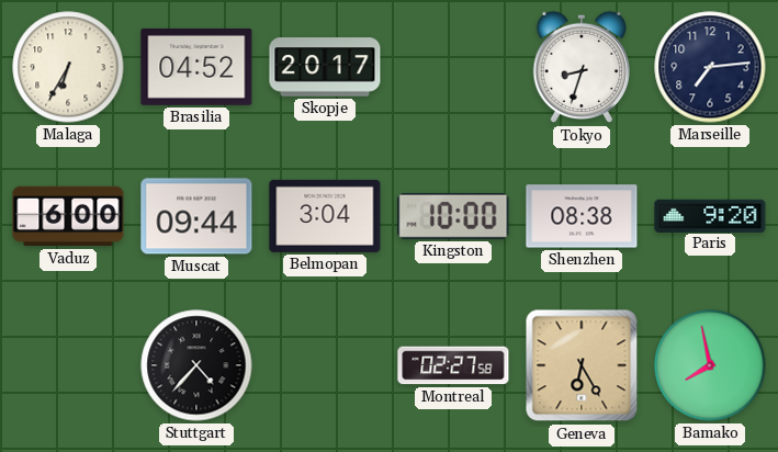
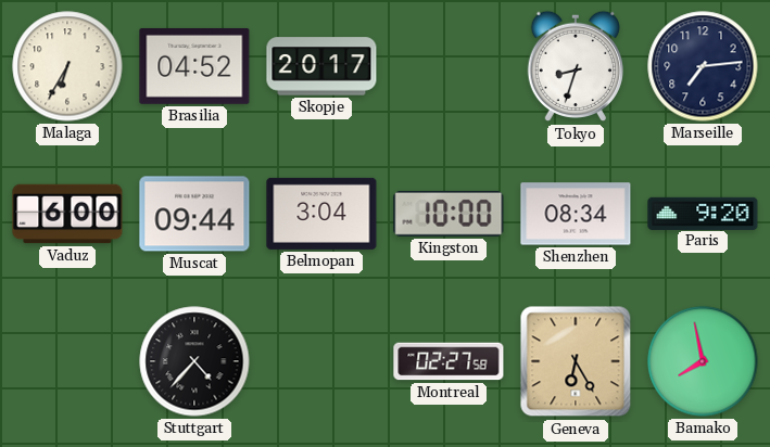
Shenzhen: 08:38 -> 08:34 (576, 214)
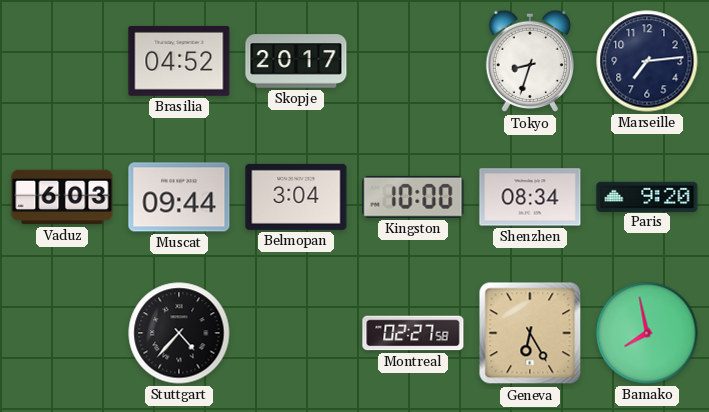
Malaga: 6:35 -> none (67, 66)
Vaduz: 6:00 -> 6:03 (62, 197)
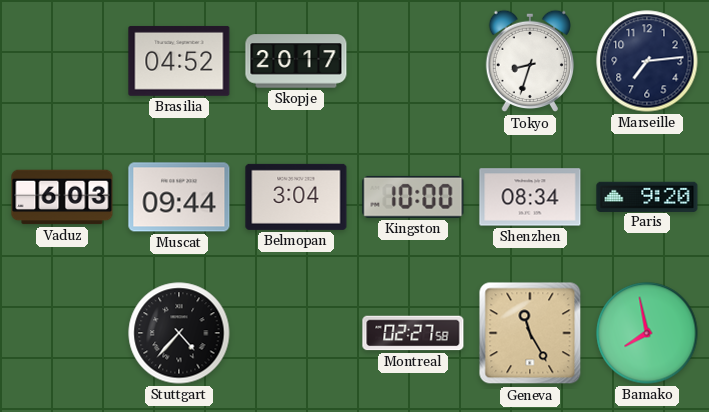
Geneva: 6:25 -> 11:25 (530, 333)
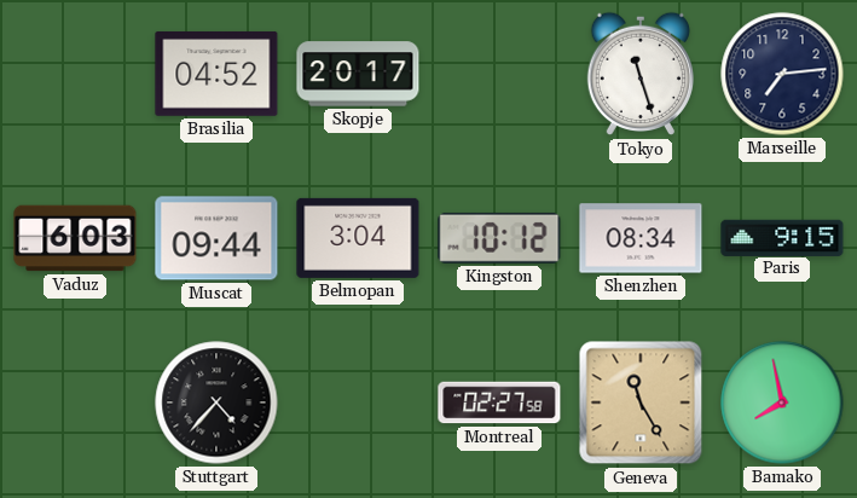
Tokyo: 8:33 -> 11:27 (639, 74)
Kingston: 10:00 -> 10:12 (499, 238)
Paris: 9:20 -> 9:15 (782, 237)
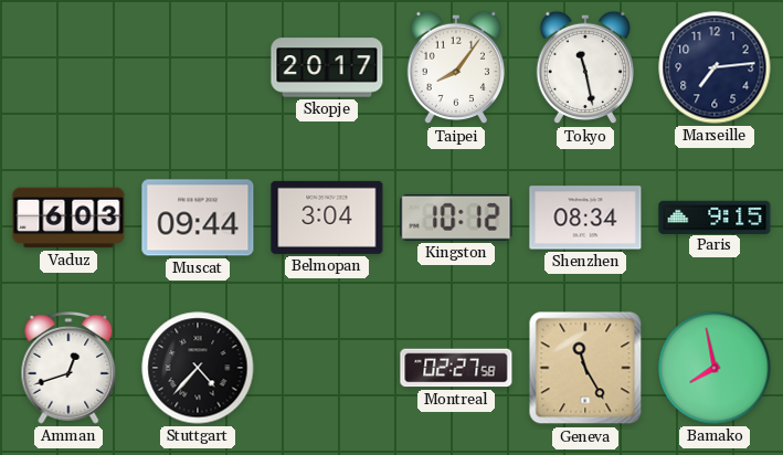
Brasilia: 04:52 -> none (216, 74)
Taipei: none -> 8:06 (455, 67)
Tokyo: 11:27 -> 11:28 (584, 67)
Amman: none -> 12:42 (68, 368)
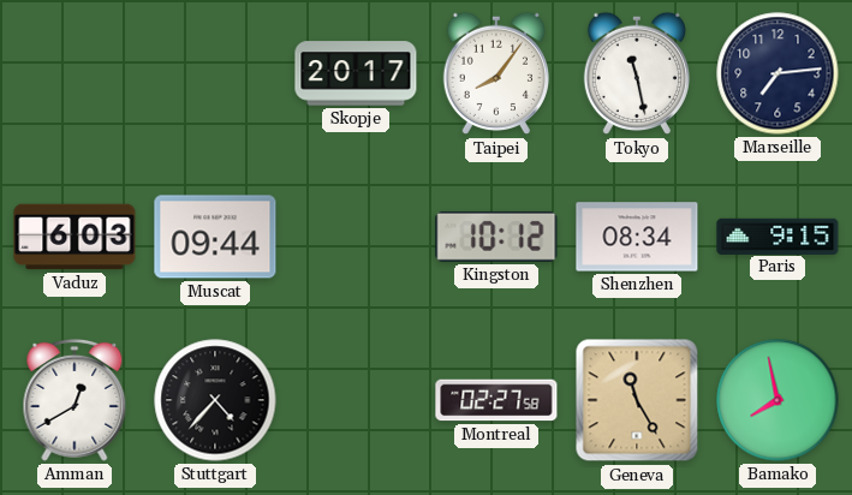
Belmopan: 3:04 -> none (327, 218)
Amman: 12:42 -> 12:40 (75, 400)
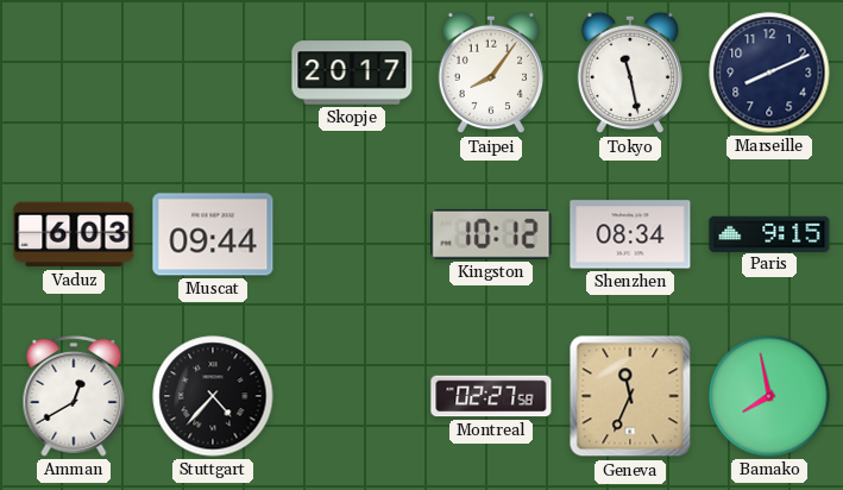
Marseille: 7:14 -> 8:11 (769, 73)
Geneva: 11:25 -> 11:34 (630, 396)
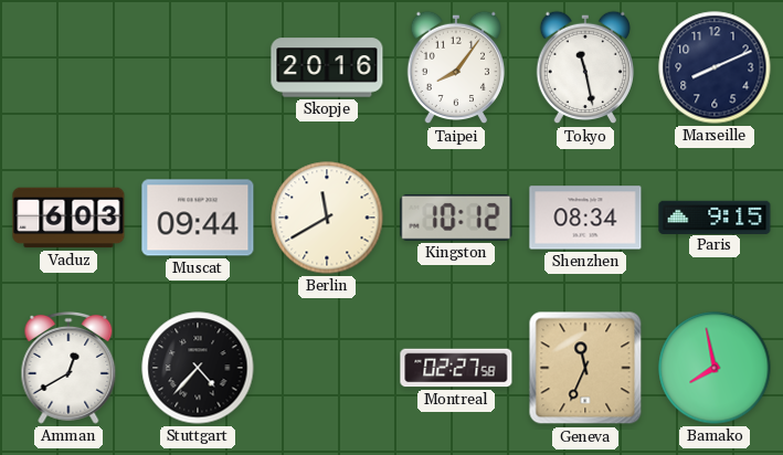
Skopje: 20:17 -> 20:16 (327, 67)
Berlin: none -> 11:40 (327, 218)
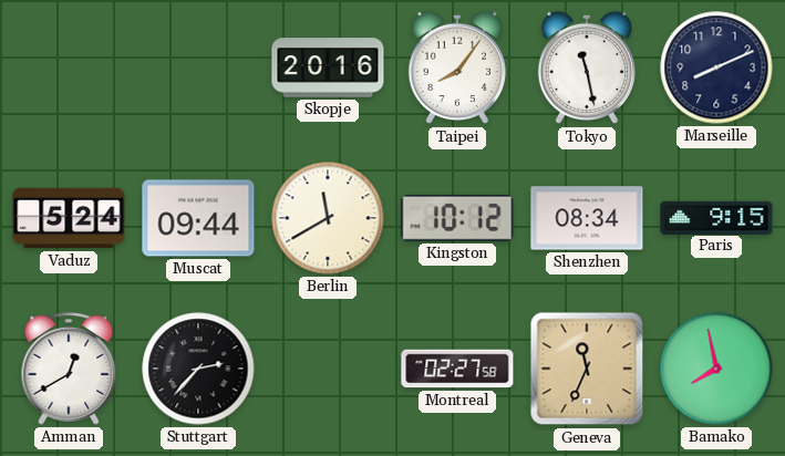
Vaduz: 6:03 -> 5:24 (69, 218)
Stuttgart: 4:37 -> 2:37 (198, 369)
